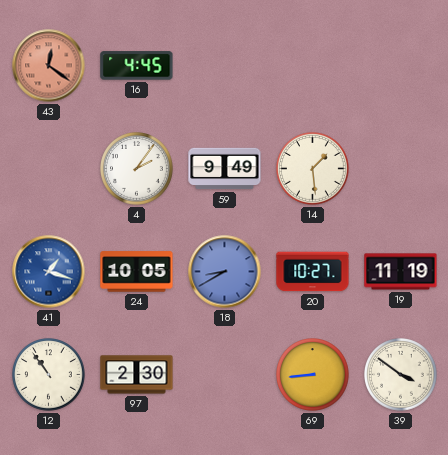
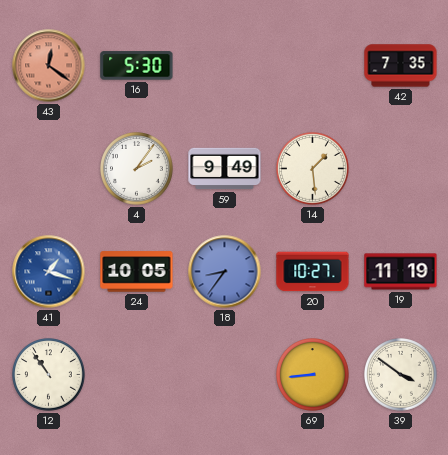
16: 4:45 -> 5:30 (137, 66)
42: none -> 7:35 (401, 66)
18: 8:40 -> 8:36 (225, 272)
97: 2:30 -> none (137, 375)
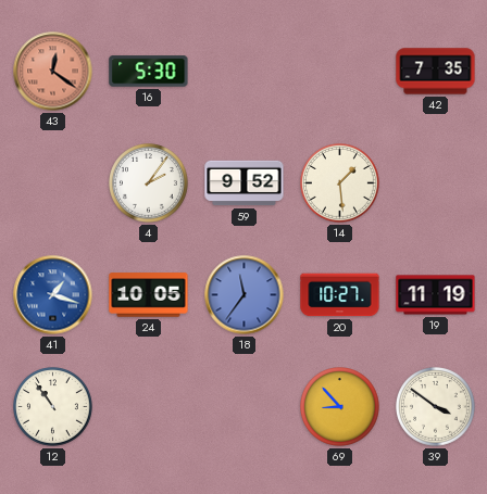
59: 9:49 -> 9:52 (245, 183)
18: 8:36 -> 11:36 (245, 295)
69: 8:44 -> 8:53 (340, 407)
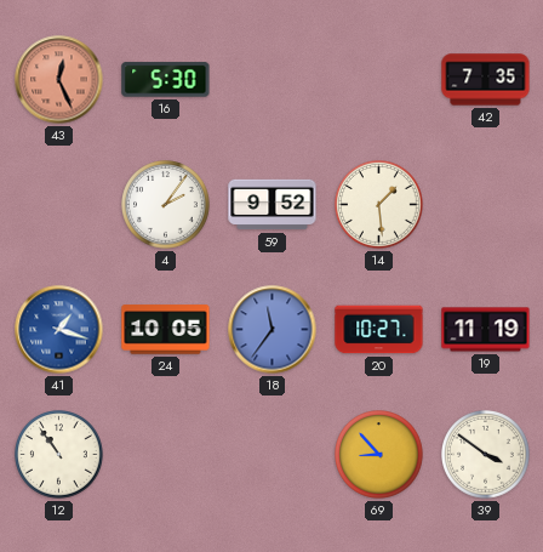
43: 12:21 -> 12:26 (59, 80)
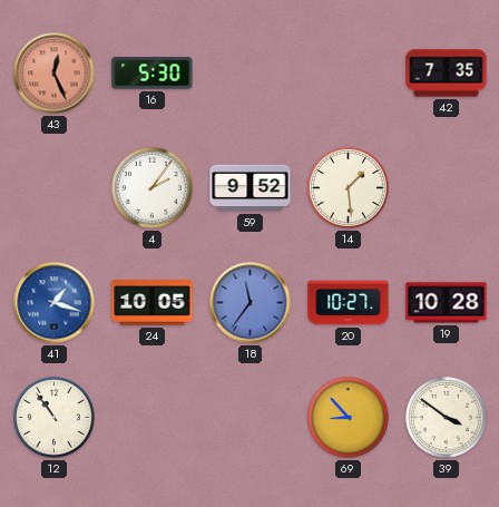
19: 11:19 -> 10:28 (447, 303)
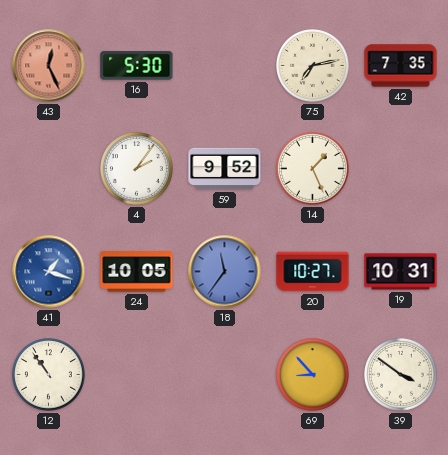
75: none -> 7:13 (313, 66)
14: 1:29 -> 1:26 (313, 169)
19: 10:28 -> 10:31 (401, 272)
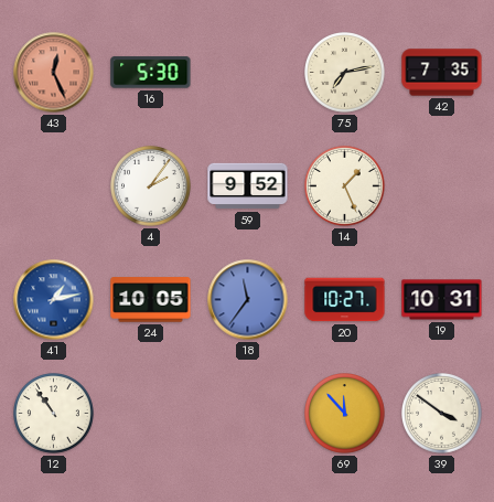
41: 1:18 -> 1:13 (54, 300)
69: 8:53 -> 11:53 (345, 414)
